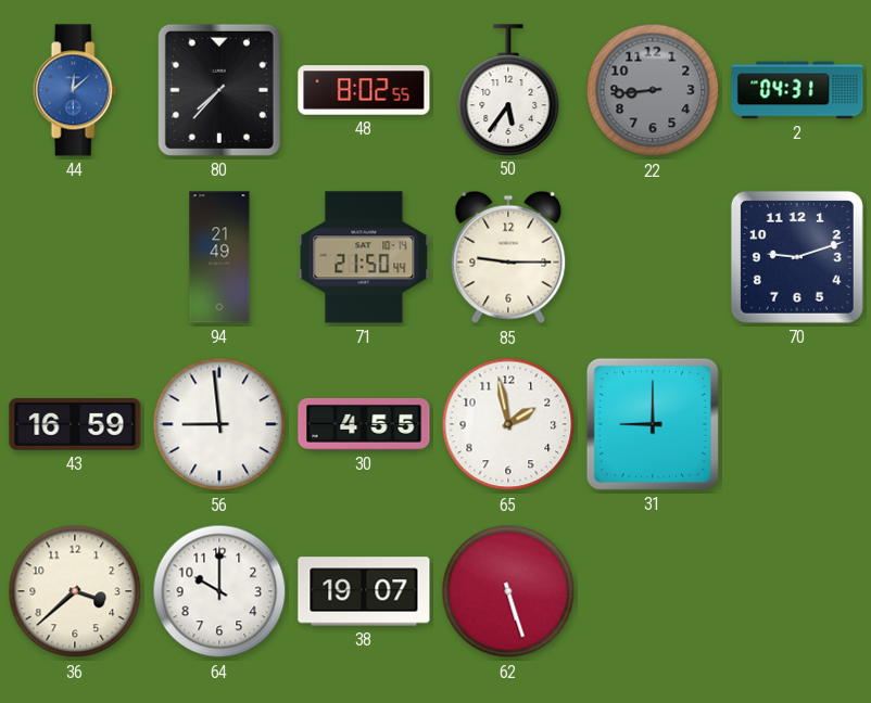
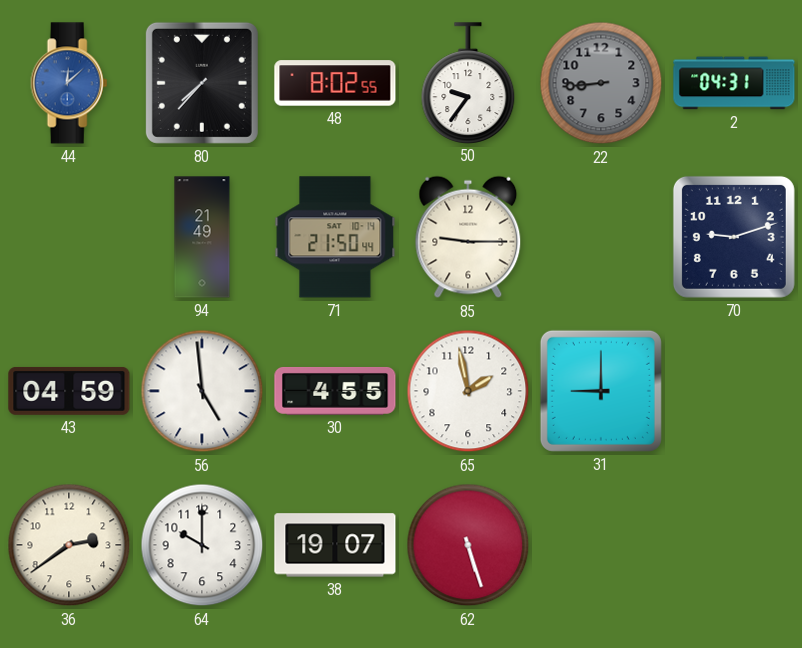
50: 5:36 -> 9:36 (468, 83)
43: 16:59 -> 04:59 (69, 391)
56: 8:59 -> 4:59 (202, 391)
36: 3:38 -> 2:39 (69, 545)
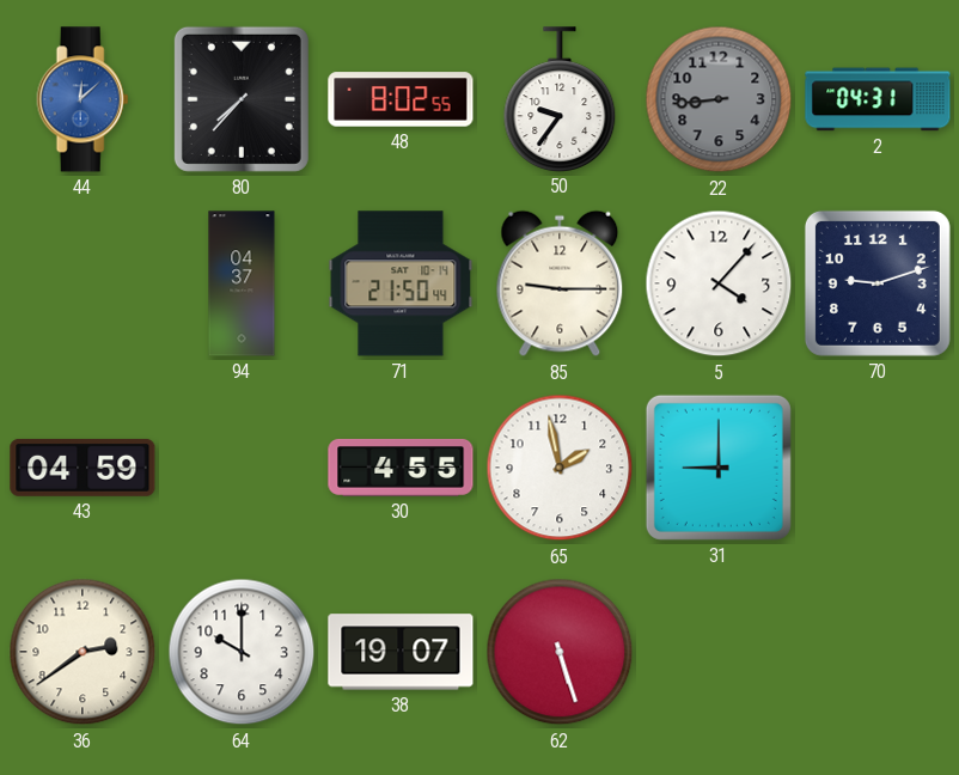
94: 21:49 -> 04:37 (242, 283)
5: none -> 4:07 (719, 283)
56: 4:59 -> none (202, 391)
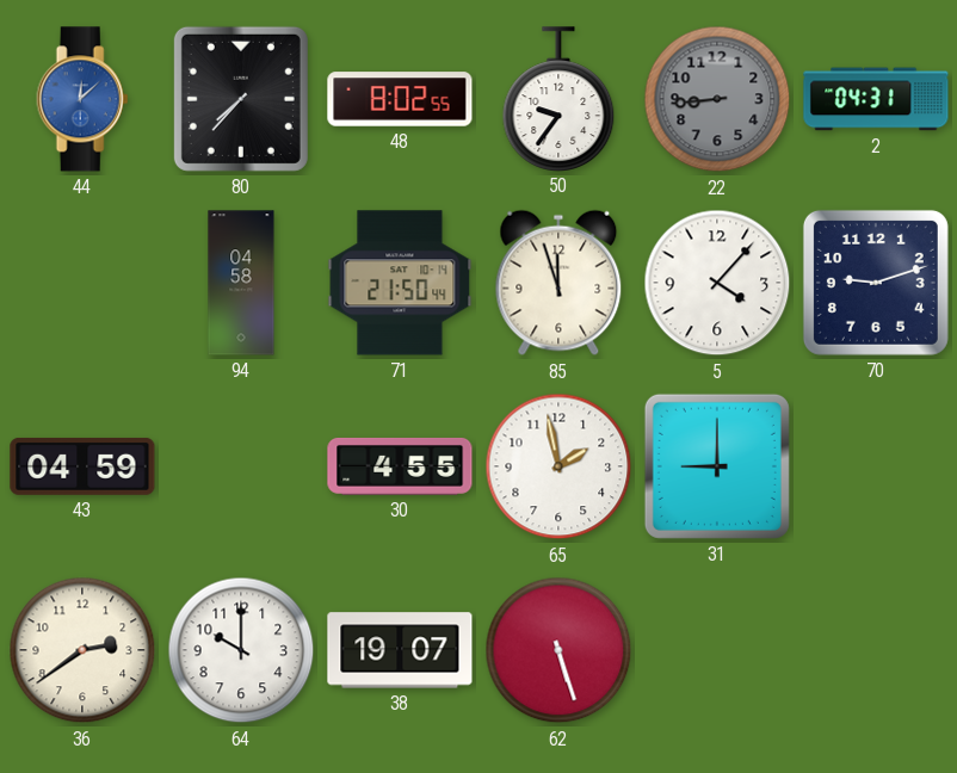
94: 04:37 -> 04:58 (241, 283)
85: 9:15 -> 11:57 (558, 283)
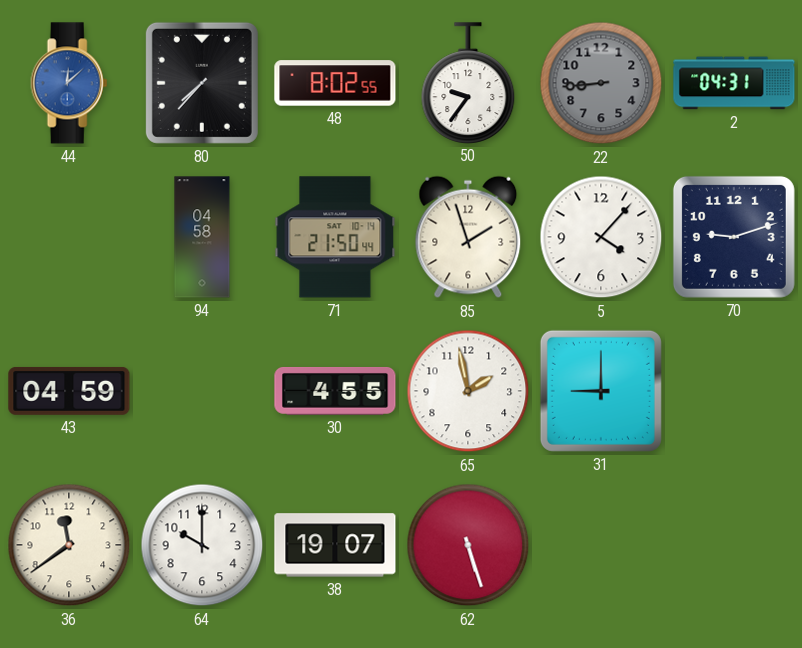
85: 11:57 -> 1:57 (468, 237)
36: 2:39 -> 11:39 (69, 545)
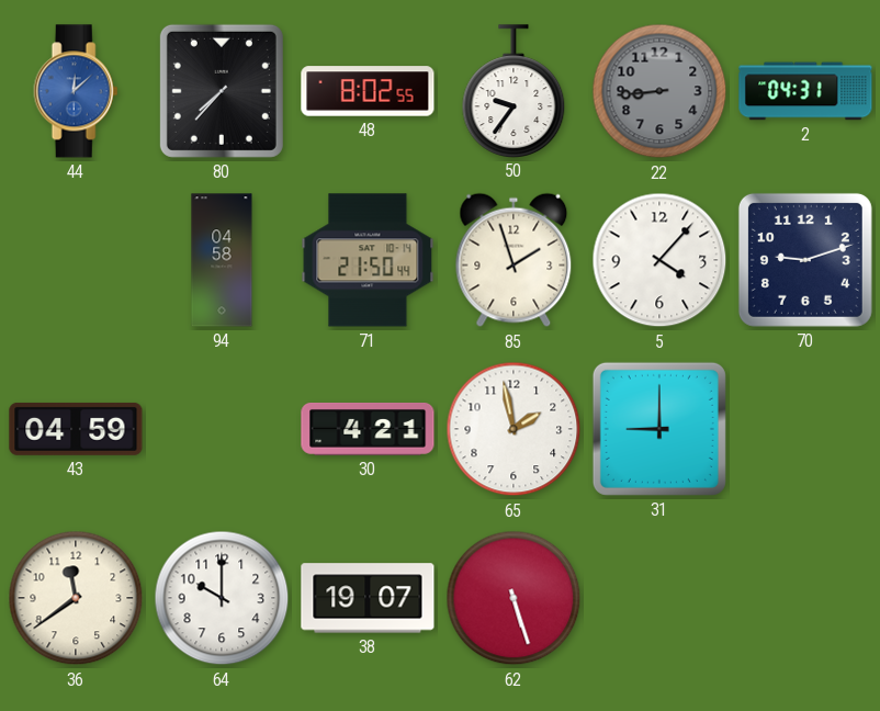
30: 4:55 -> 4:21 (368, 429)
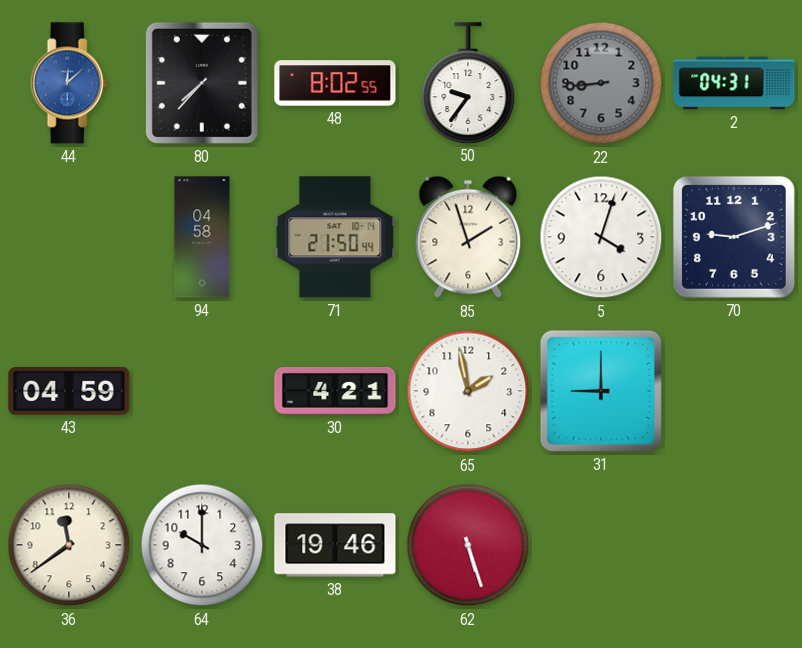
5: 4:07 -> 4:03 (601, 237)
38: 19:07 -> 19:46 (335, 545)
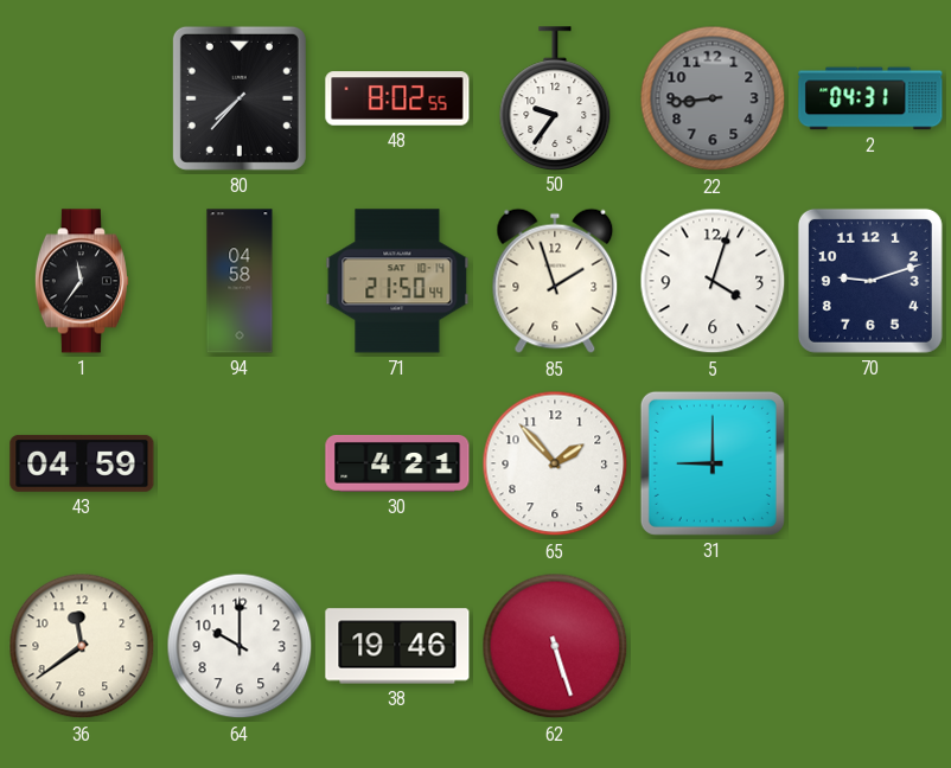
44: 12:08 -> none (69, 83)
1: none -> 11:36 (82, 281)
65: 1:58 -> 1:53 (555, 463)
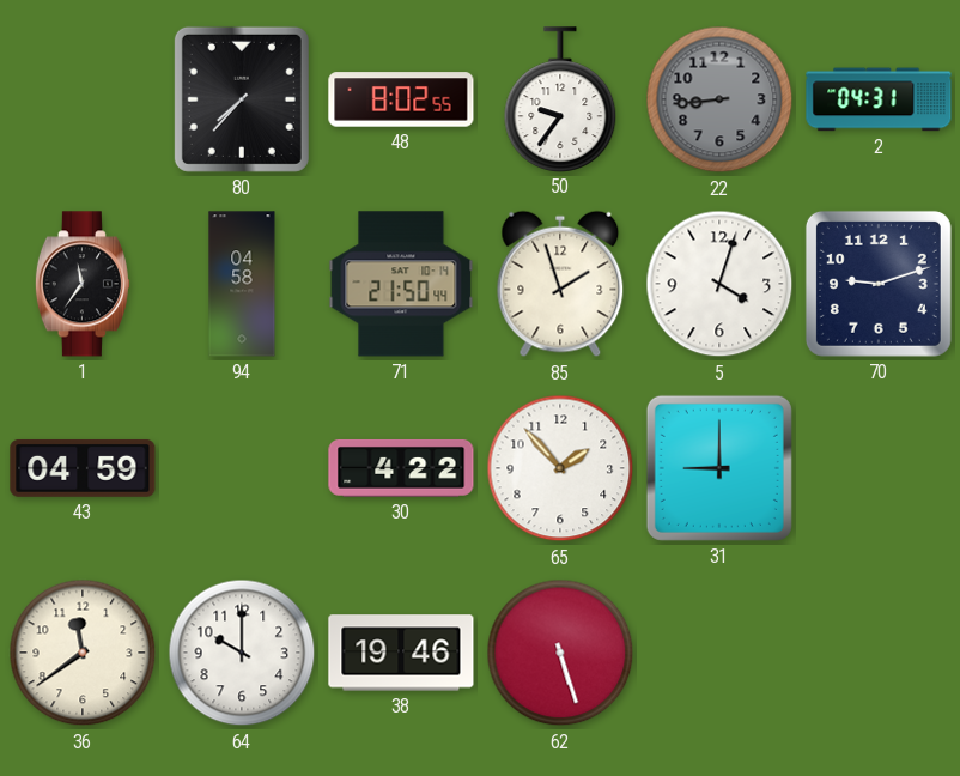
30: 4:21 -> 4:22 (401, 468)
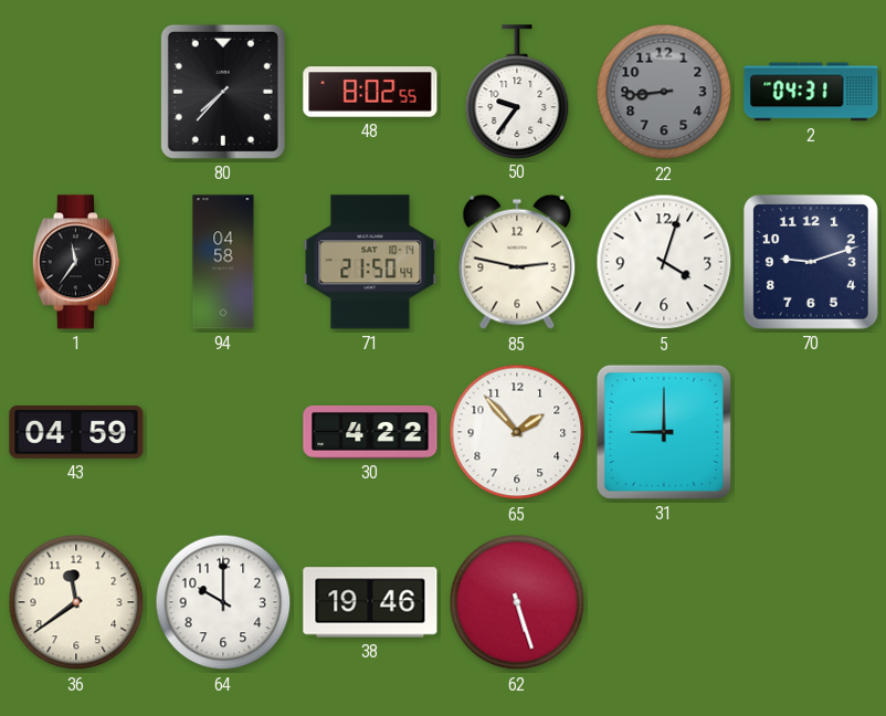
85: 1:57 -> 2:47 (517, 262)
